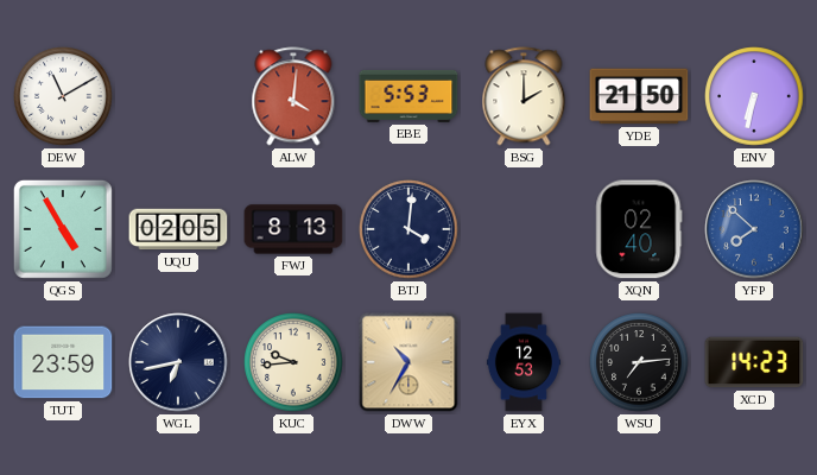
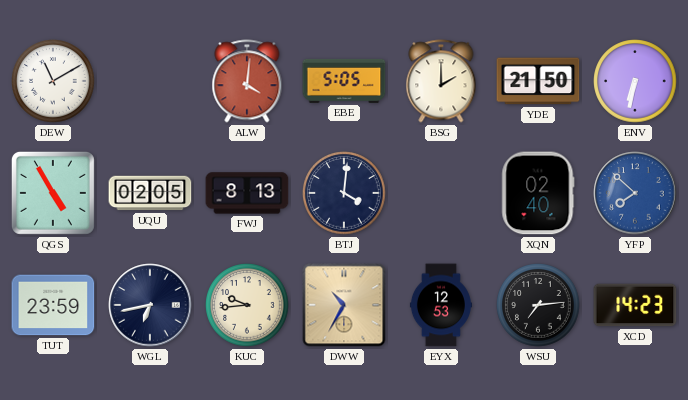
EBE: 5:53 -> 5:05 (344, 81)
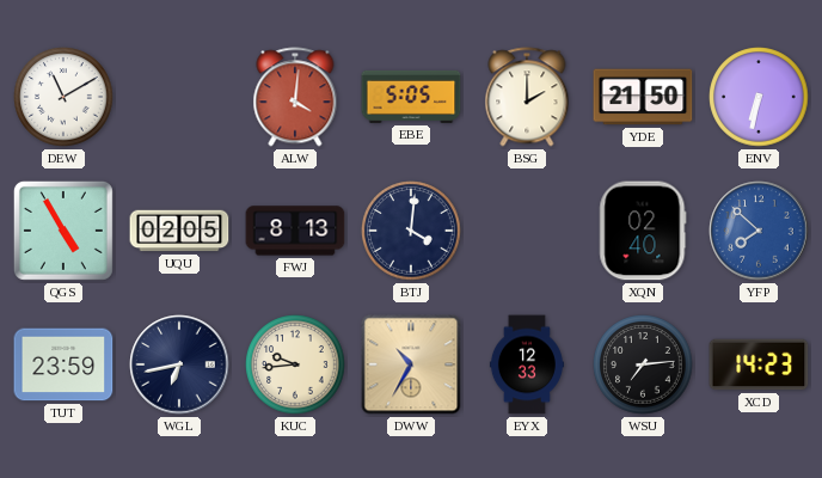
EYX: 12:53 -> 12:33 (527, 364)
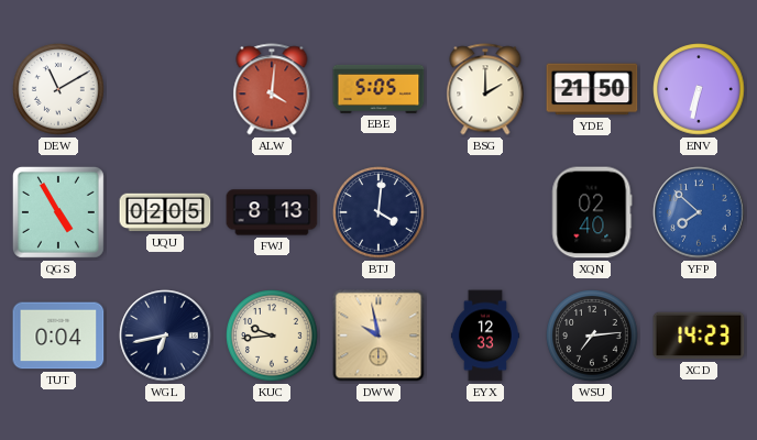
TUT: 23:59 -> 0:04 (58, 335)
DWW: 10:35 -> 9:58 (378, 335)
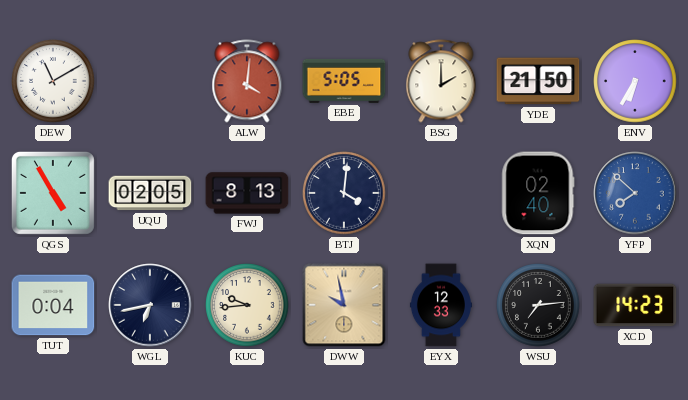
ENV: 6:32 -> 6:35 (635, 81)
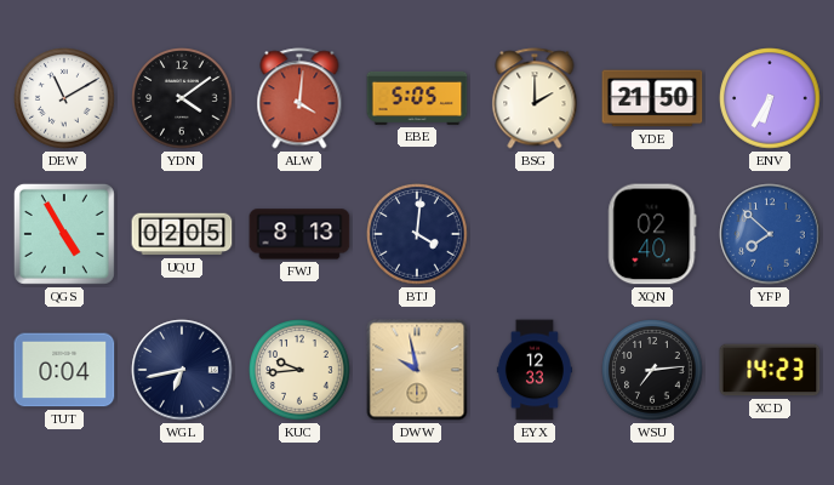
YDN: none -> 4:09 (182, 98)
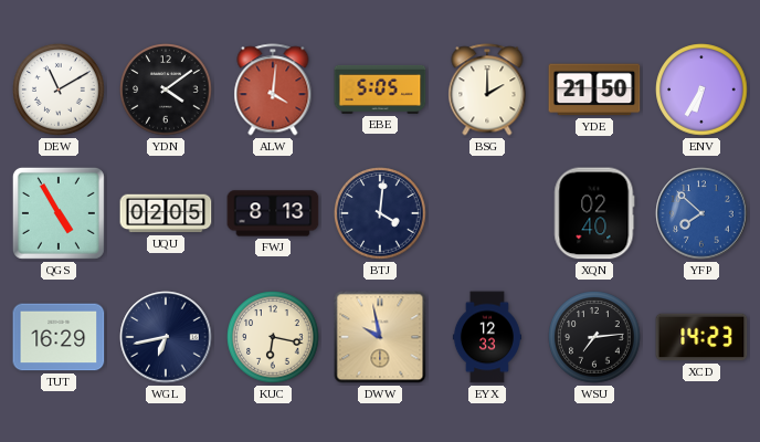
TUT: 0:04 -> 16:29 (59, 337)
KUC: 9:44 -> 6:17 (273, 337)
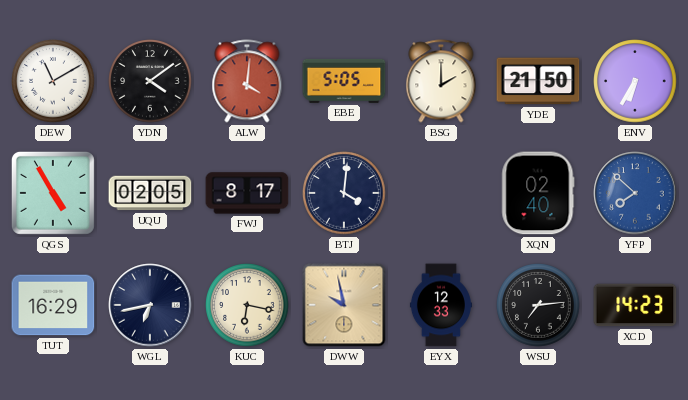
FWJ: 8:13 -> 8:17 (247, 193)
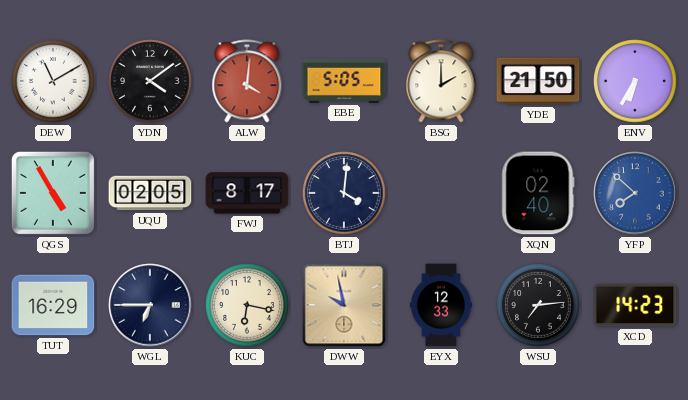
WGL: 6:43 -> 6:45 (150, 305)
